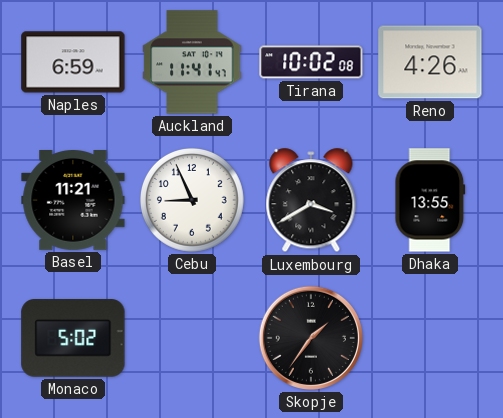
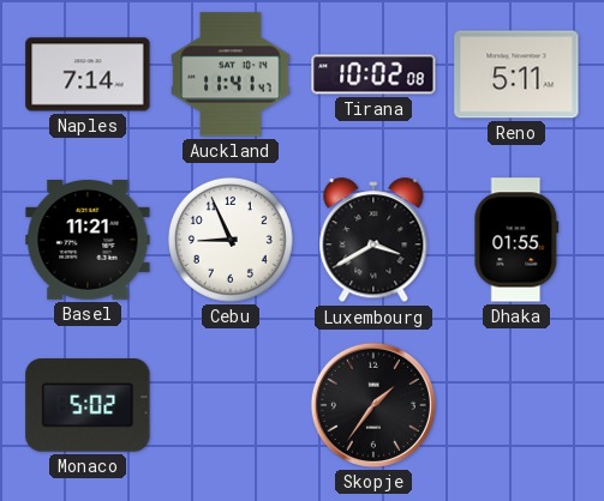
Naples: 6:59 -> 7:14 (88, 74)
Reno: 4:26 -> 5:11 (516, 74)
Dhaka: 13:55 -> 01:55 (516, 240)
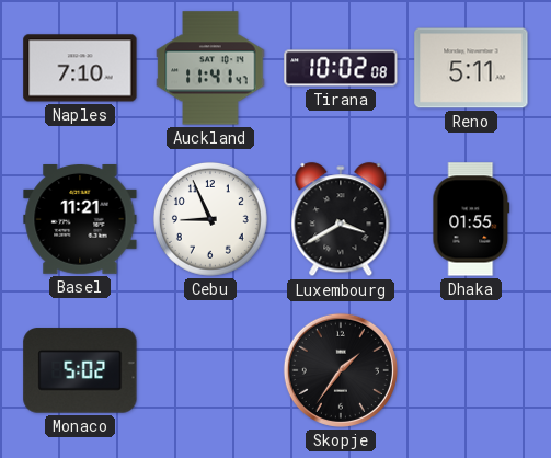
Naples: 7:14 -> 7:10 (80, 68)
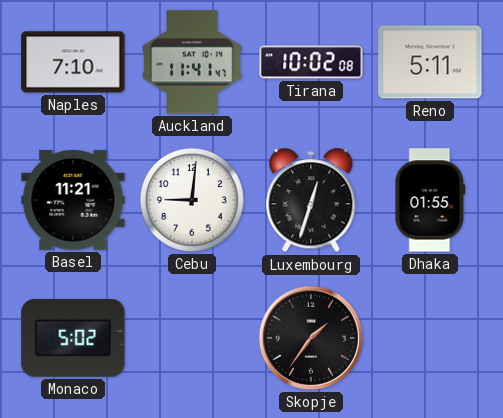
Cebu: 8:56 -> 9:01 (192, 200)
Luxembourg: 3:40 -> 12:33 (311, 201)
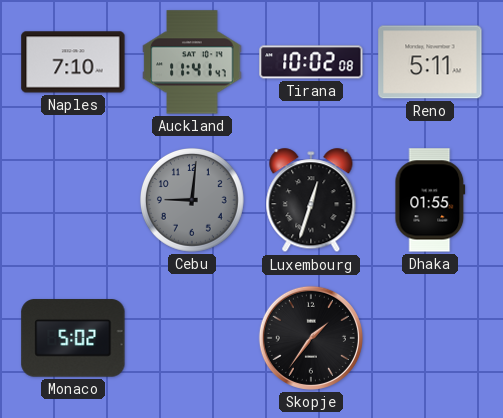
Basel: 11:21 -> none (73, 201)
Cebu dial: white -> grey (192, 200)
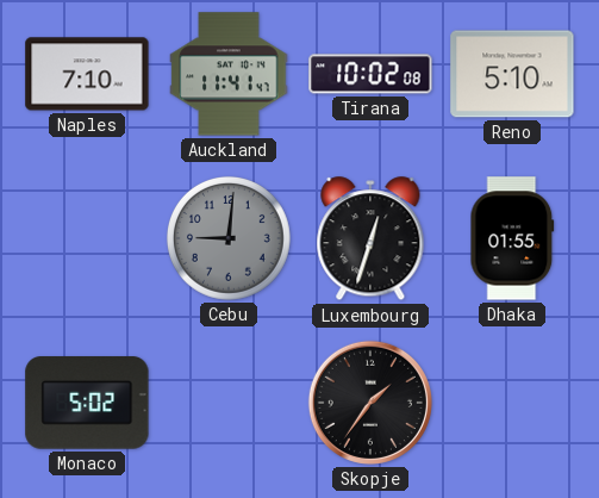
Reno: 5:11 -> 5:10 (512, 74)
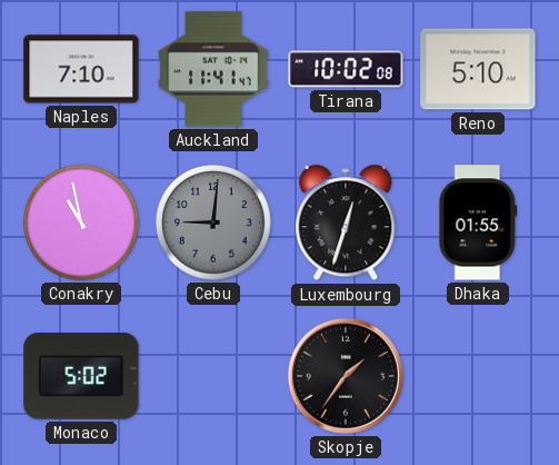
Conakry: none -> 10:58 (81, 222)
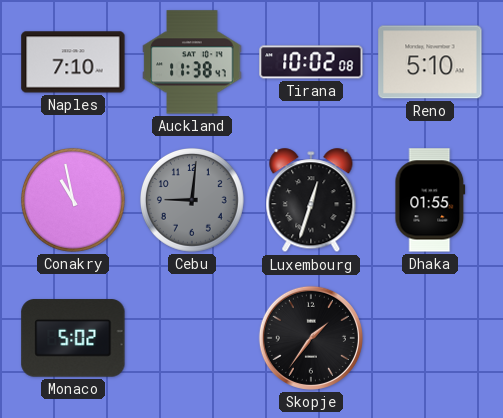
Auckland: 11:41 -> 11:38 (192, 62)
